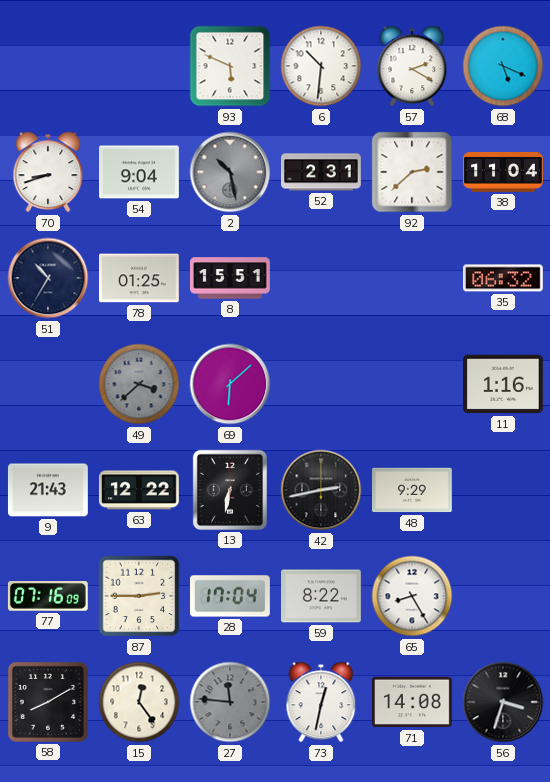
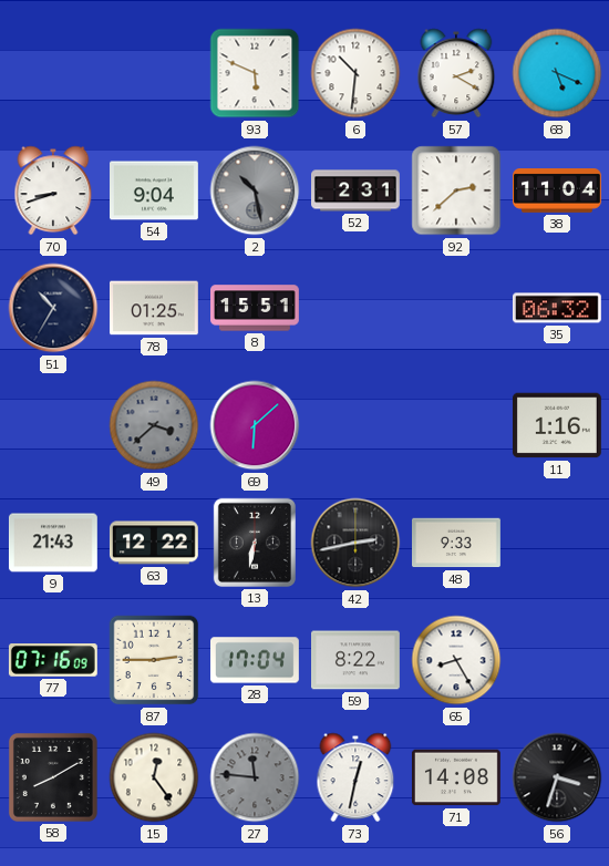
48: 9:29 -> 9:33 (457, 543)
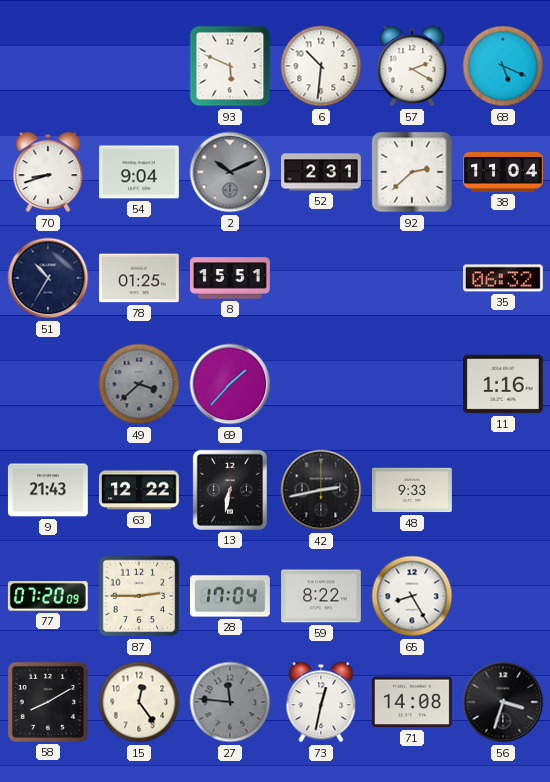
2: 10:28 -> 10:11 (230, 172)
69: 6:08 -> 1:37 (230, 384)
77: 07:16 -> 07:20 (48, 597)
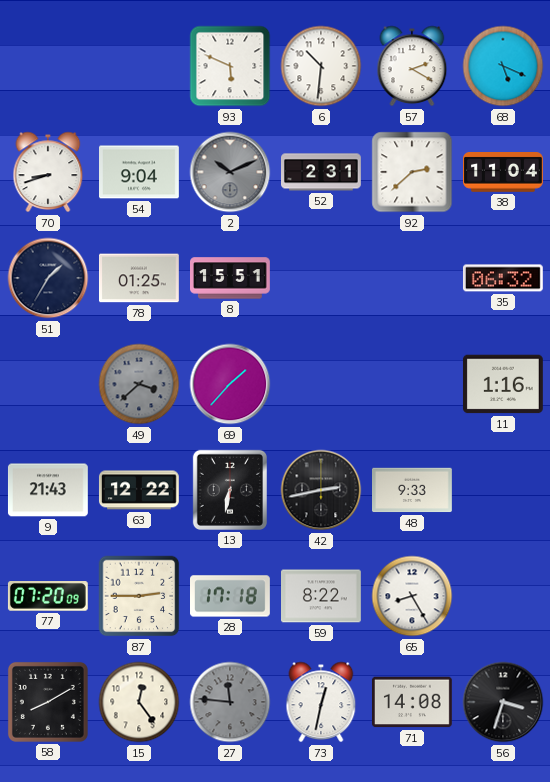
51: 10:35 -> 1:35 (48, 278)
28: 17:04 -> 17:18 (231, 596)
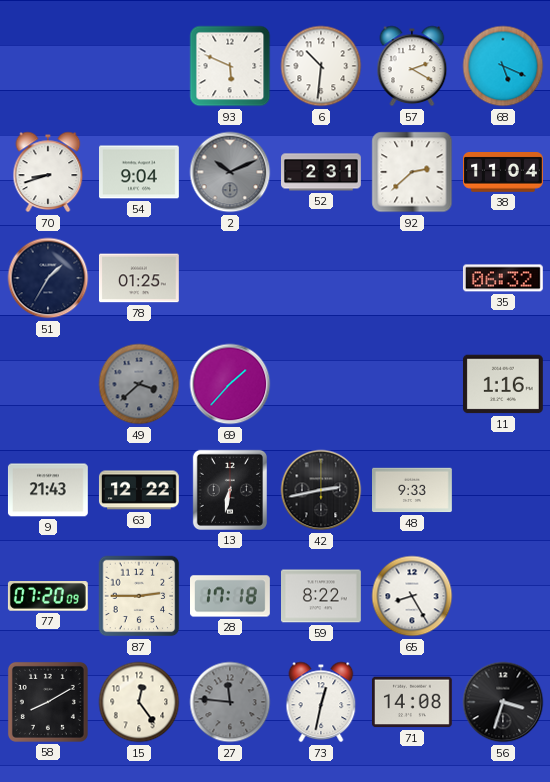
8: 15:51 -> none (231, 278)
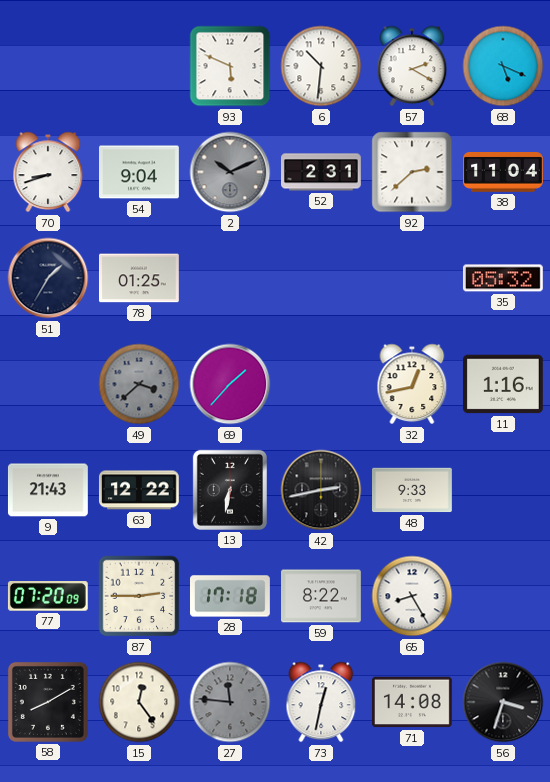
35: 06:32 -> 05:32 (503, 278)
32: none -> 12:43 (412, 384)
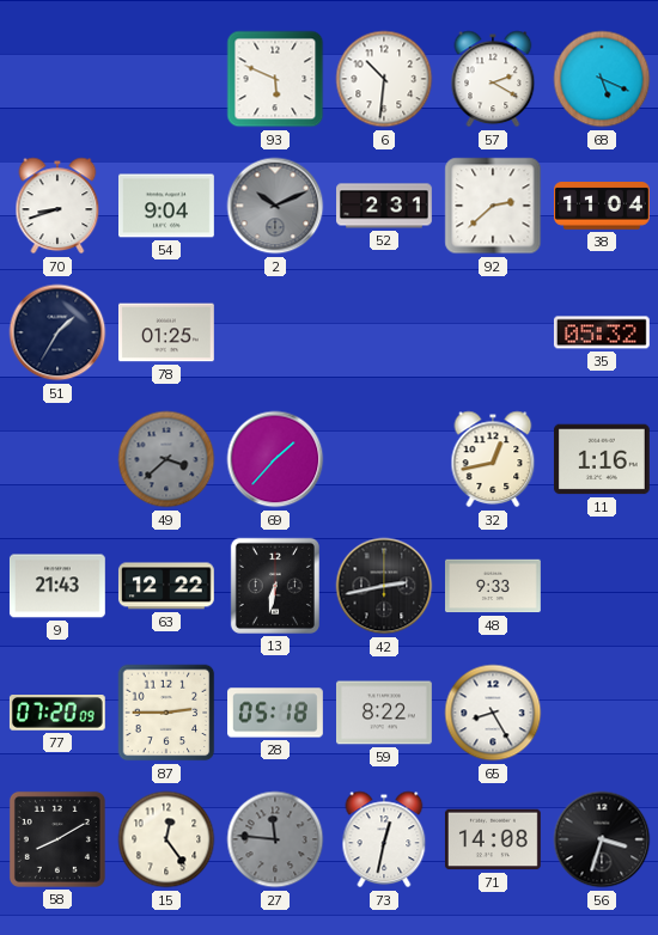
28: 17:18 -> 05:18 (276, 713)
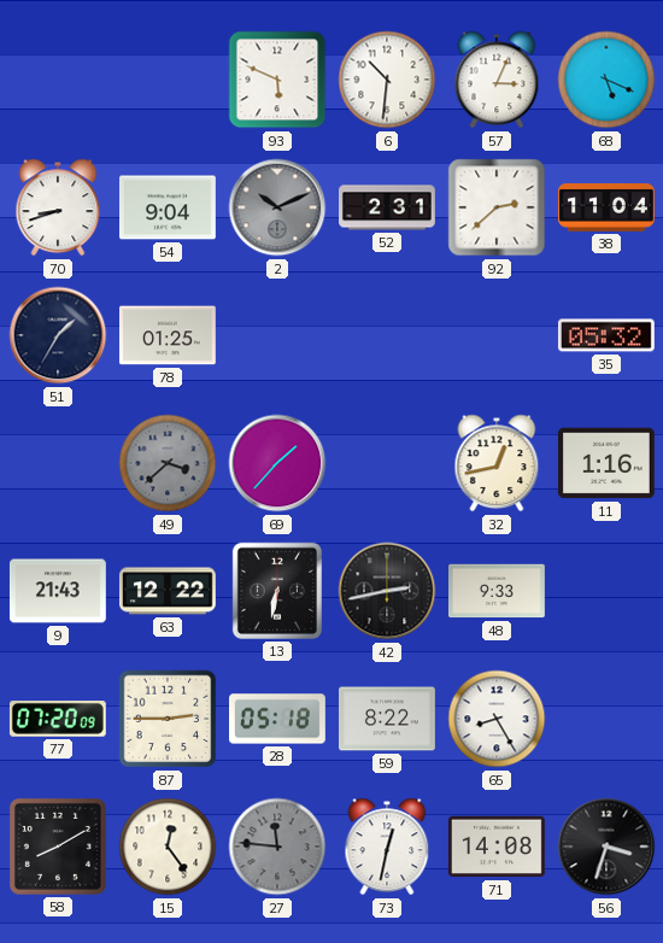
57: 2:20 -> 3:04 (497, 80)
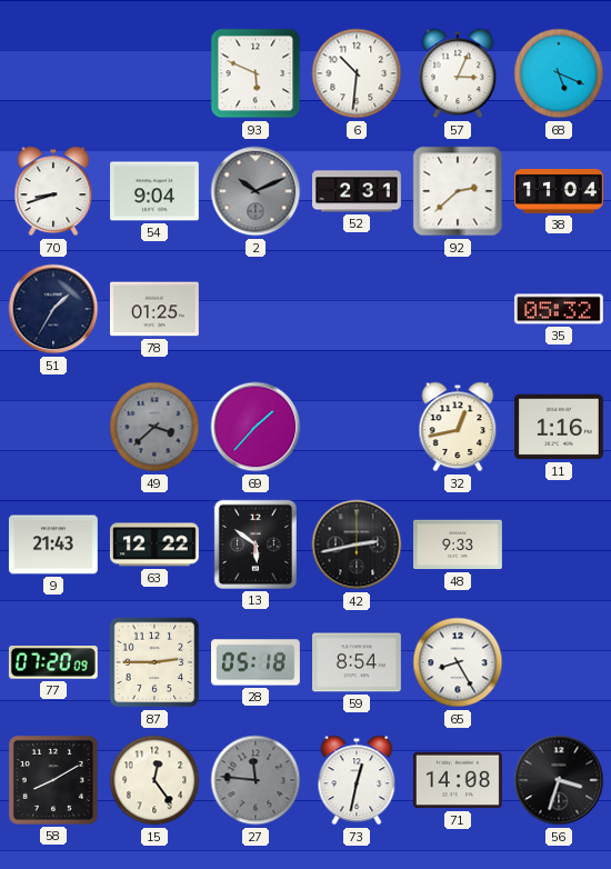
13: 6:32 -> 5:51 (256, 545)
59: 8:22 -> 8:54 (358, 662)
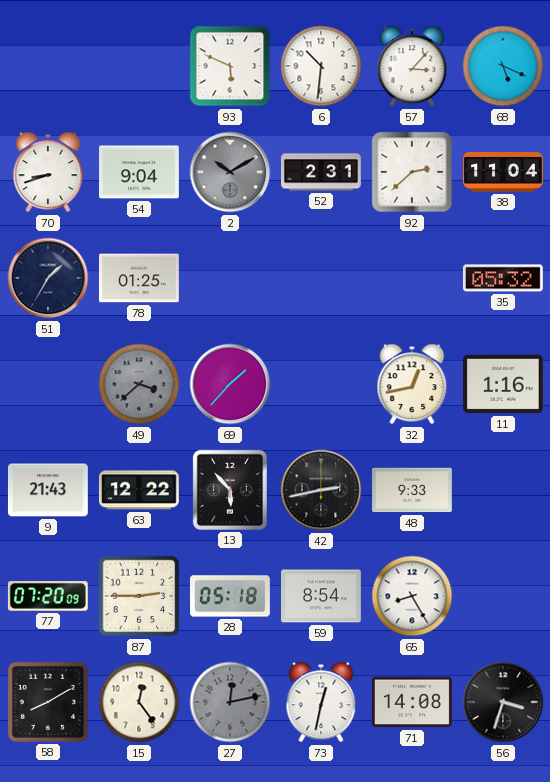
57: 3:04 -> 3:07 (412, 66)
2: 10:11 -> 10:10 (230, 172)
13: 5:51 -> 5:53 (230, 490)
27: 11:46 -> 12:13 (230, 702)
